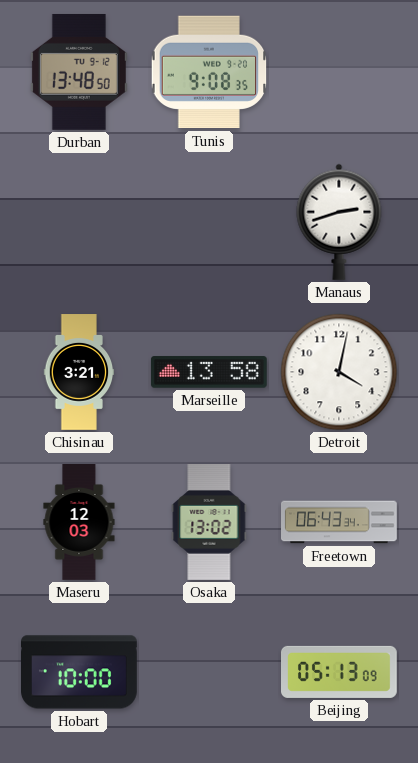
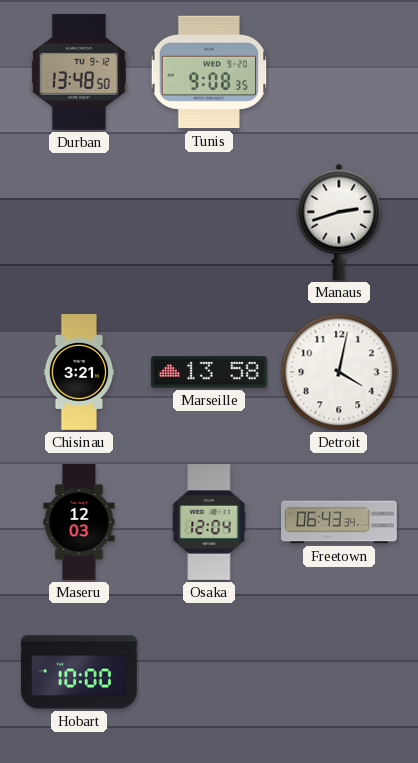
Osaka: 13:02 -> 12:04 (209, 523)
Beijing: 05:13 -> none (340, 672)
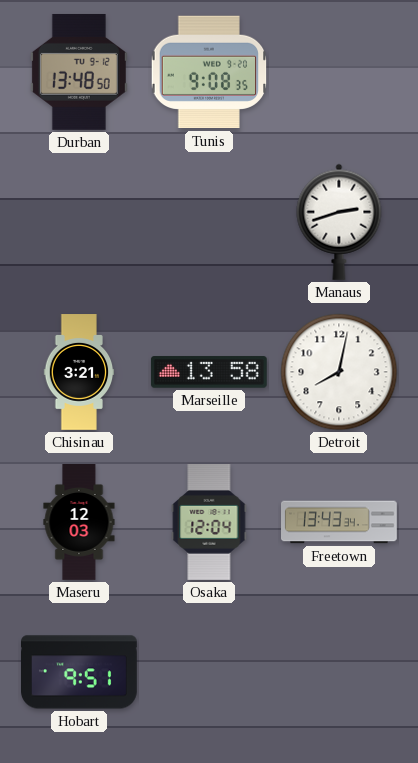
Detroit: 4:02 -> 8:02 (339, 372)
Freetown: 06:43 -> 13:43 (340, 522)
Hobart: 10:00 -> 9:51 (80, 672)
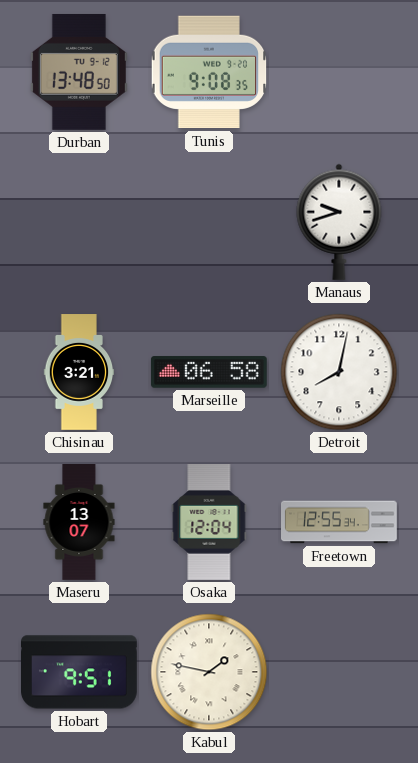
Manaus: 2:42 -> 9:42 (339, 222)
Marseille: 13:58 -> 06:58 (209, 372)
Maseru: 12:03 -> 13:07 (79, 523)
Freetown: 13:43 -> 12:55 (340, 522)
Kabul: none -> 1:47 (209, 672)
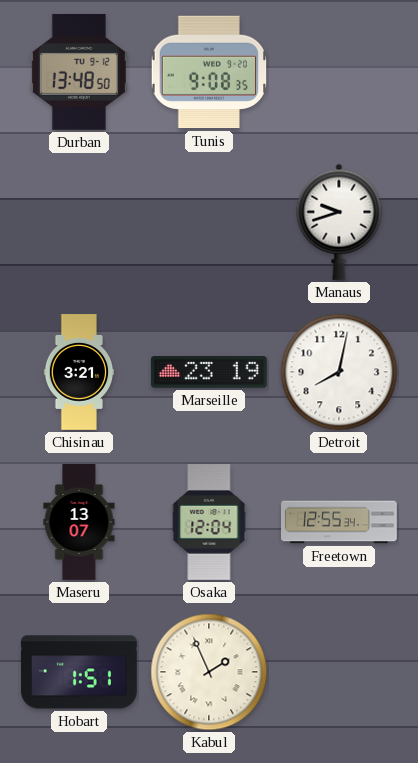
Marseille: 06:58 -> 23:19 (209, 372)
Hobart: 9:51 -> 1:51 (80, 672)
Kabul: 1:47 -> 1:56 (209, 672)
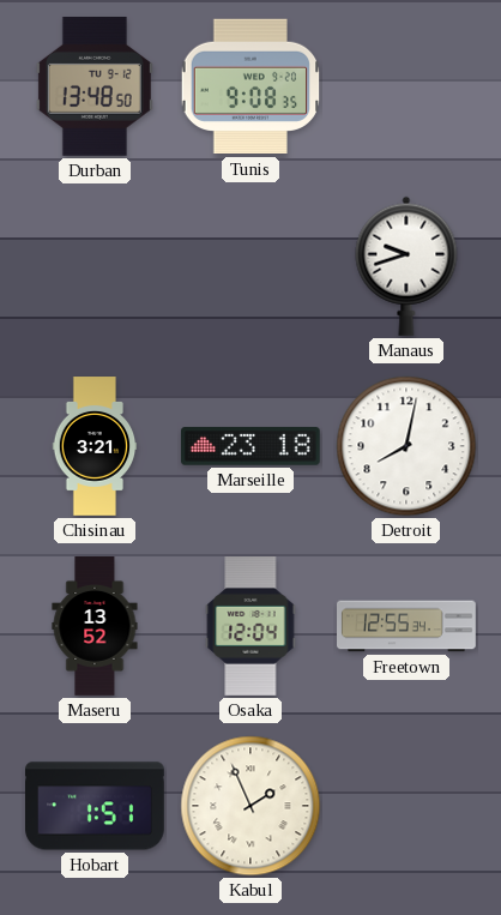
Marseille: 23:19 -> 23:18 (251, 446)
Maseru: 13:07 -> 13:52 (95, 627)
